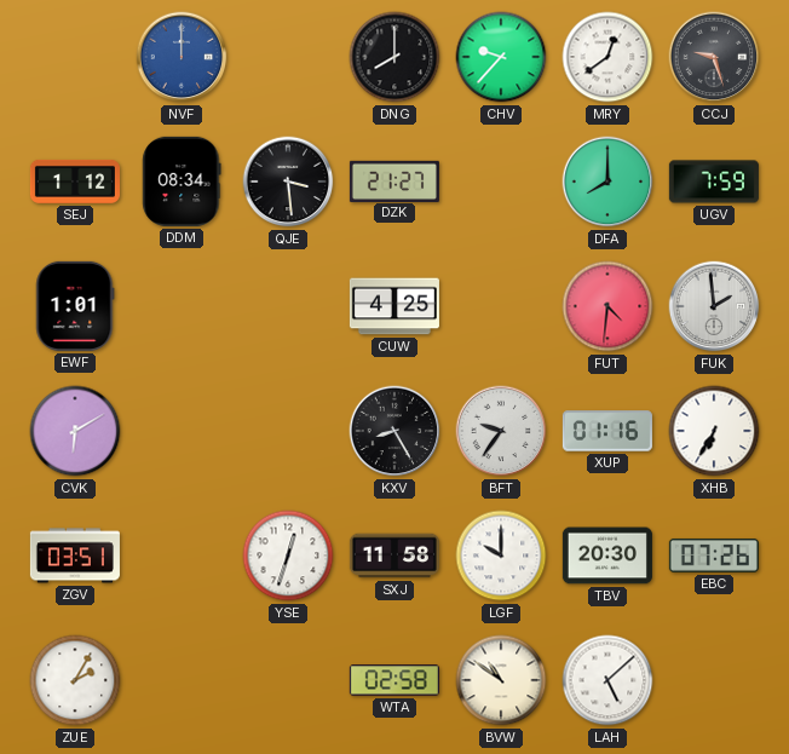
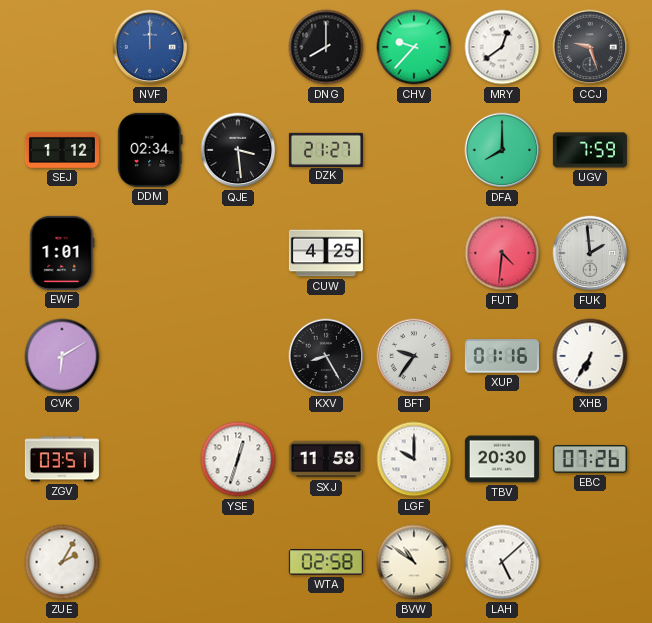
DDM: 08:34 -> 02:34 (150, 150)
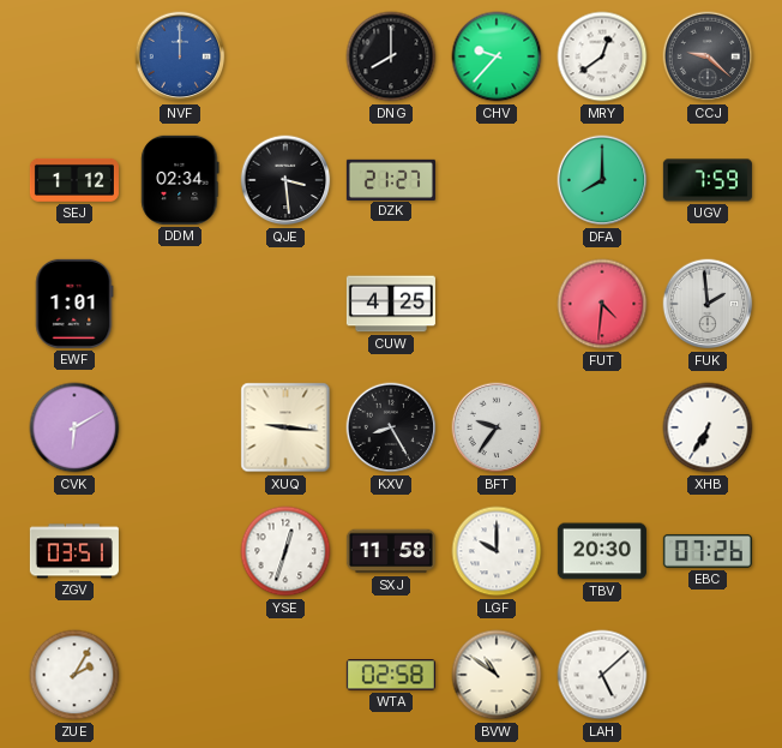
CCJ: 9:27 -> 9:22 (708, 56)
XUQ: none -> 9:16 (285, 427)
XUP: 01:16 -> none (502, 356)
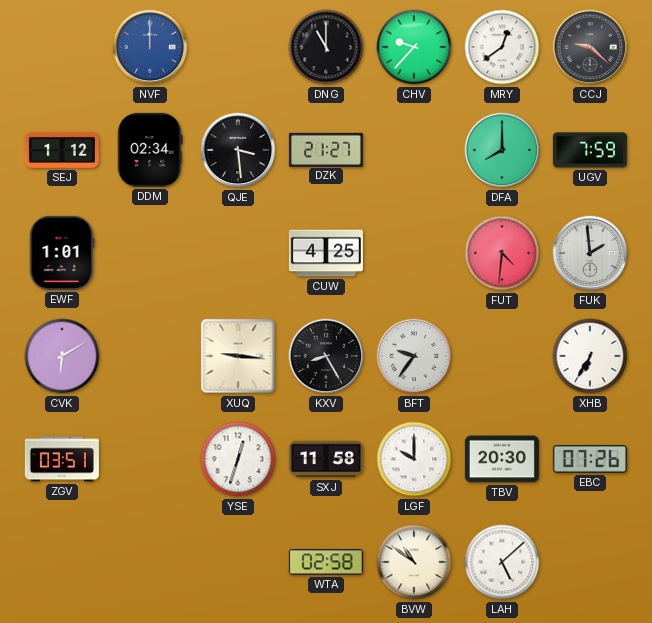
DNG: 8:00 -> 11:00 (326, 47)
ZUE: 2:05 -> none (74, 675)
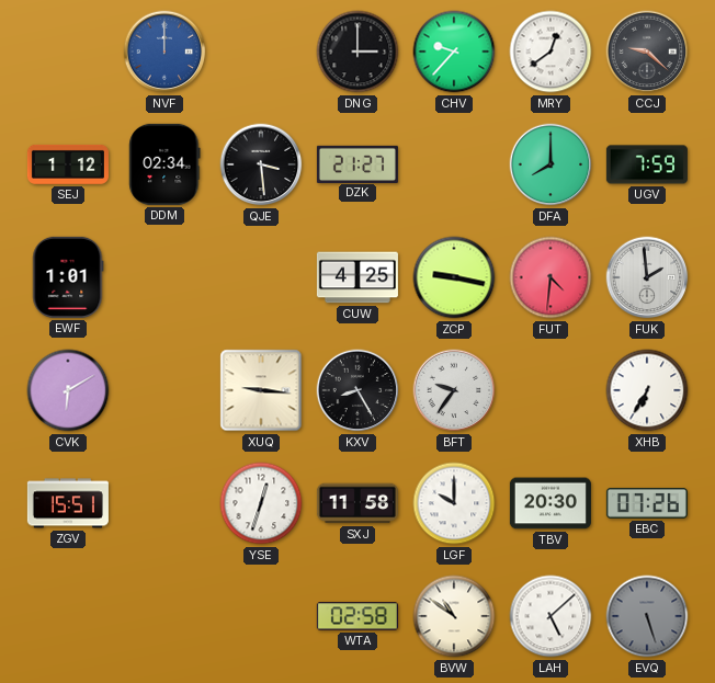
DNG: 11:00 -> 3:00 (357, 52)
ZCP: none -> 9:17 (454, 277)
ZGV: 03:51 -> 15:51 (68, 503)
EVQ: none -> 5:27 (647, 616)
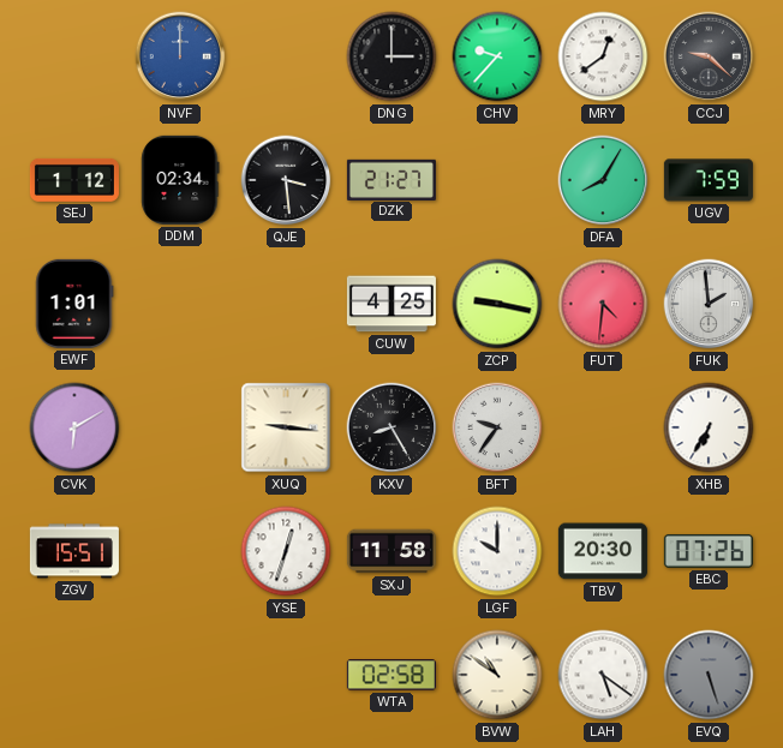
DFA: 8:00 -> 8:05 (603, 180)
LAH: 5:08 -> 5:21 (603, 675)
